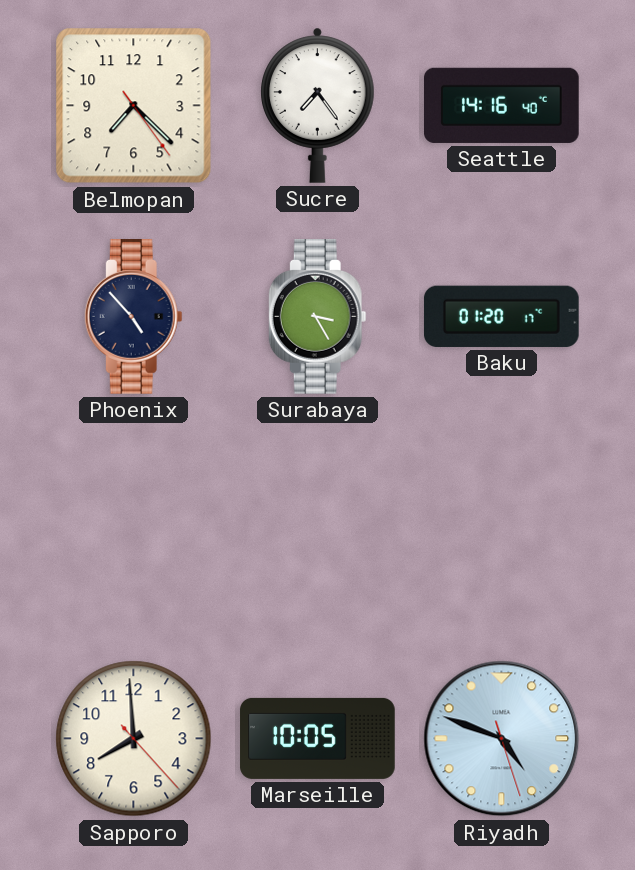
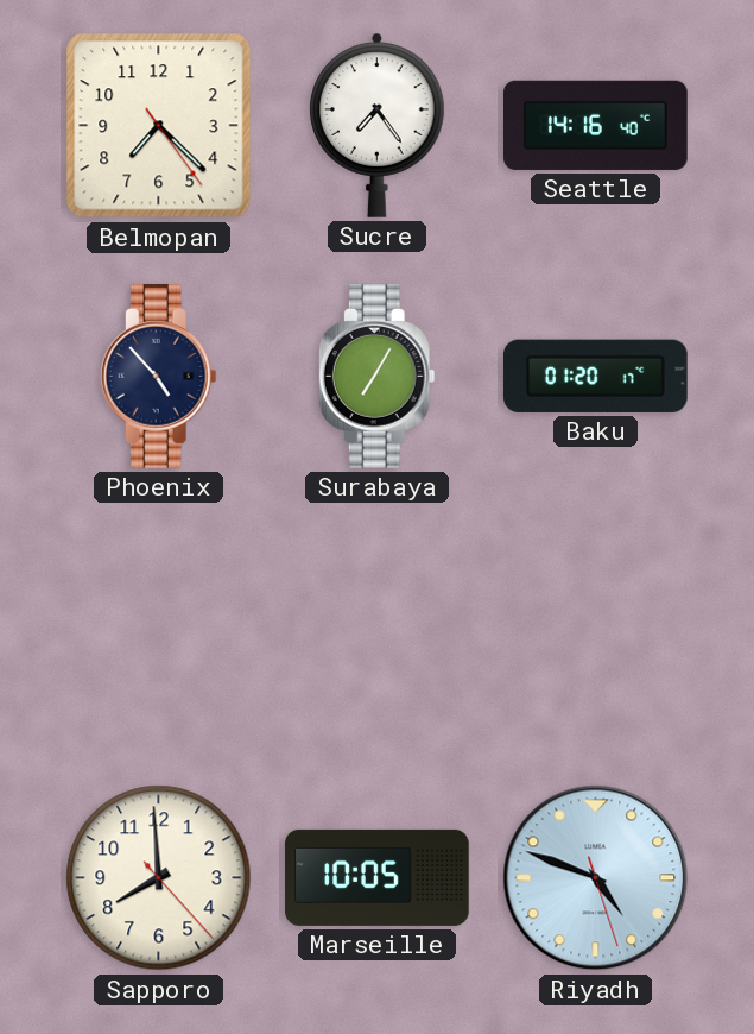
Surabaya: 3:25 -> 7:05 (376, 377)
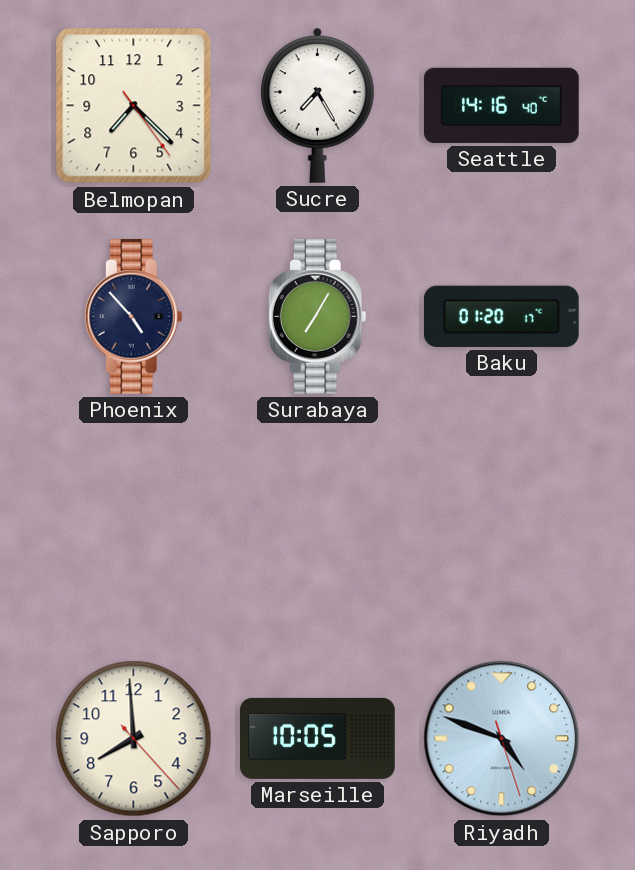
Sucre: 7:24 -> 7:25 (318, 105)
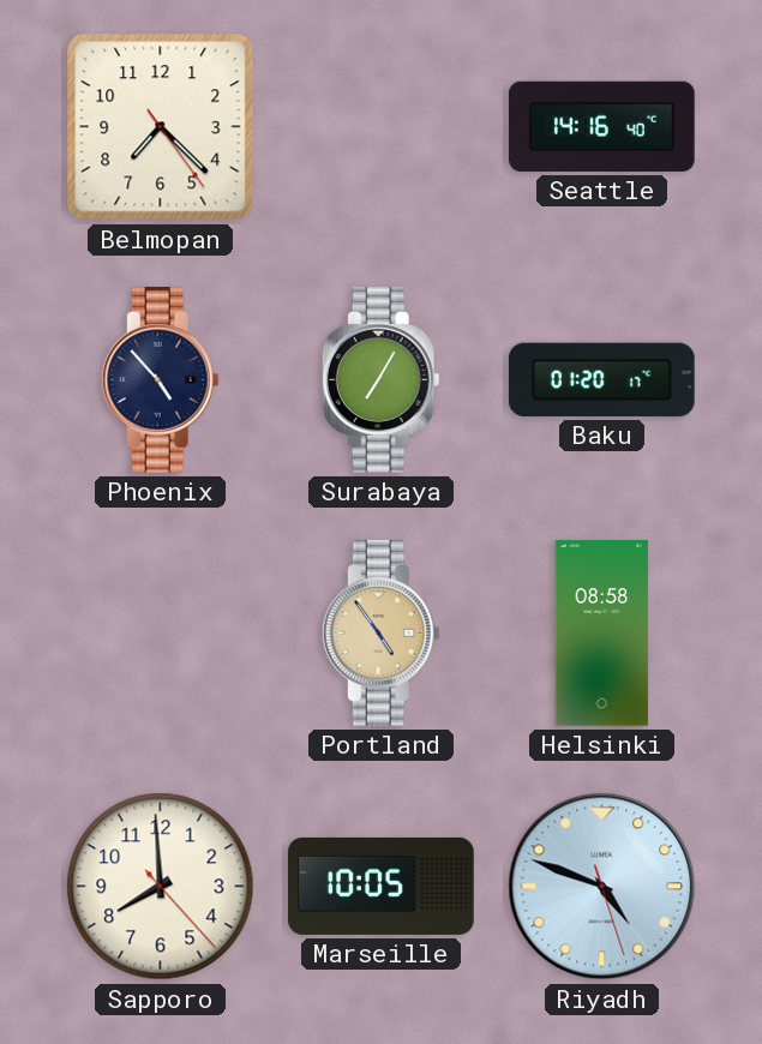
Sucre: 7:25 -> none (318, 105)
Portland: none -> 4:54 (380, 634)
Helsinki: none -> 08:58 (602, 634)
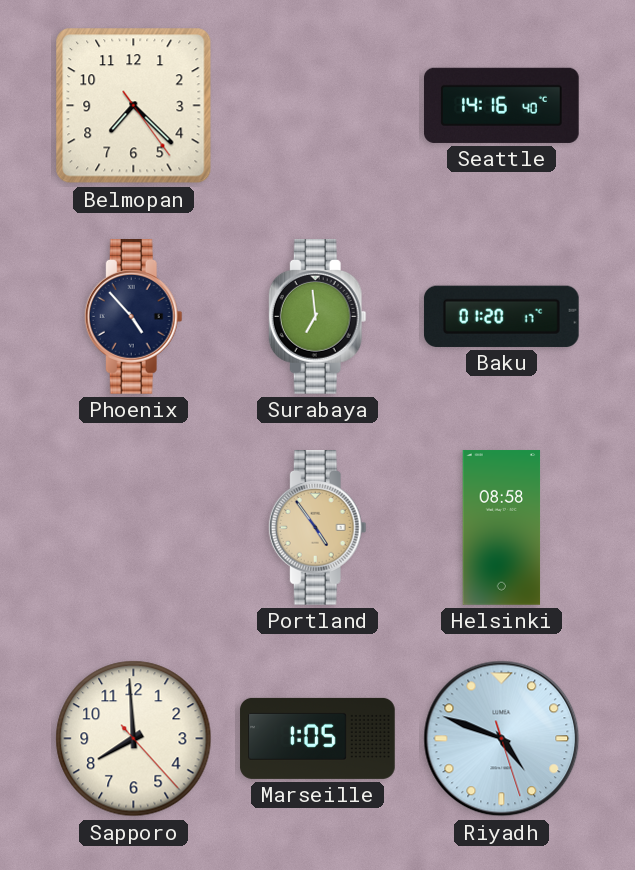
Surabaya: 7:05 -> 6:59 (317, 317)
Marseille: 10:05 -> 1:05 (318, 738)
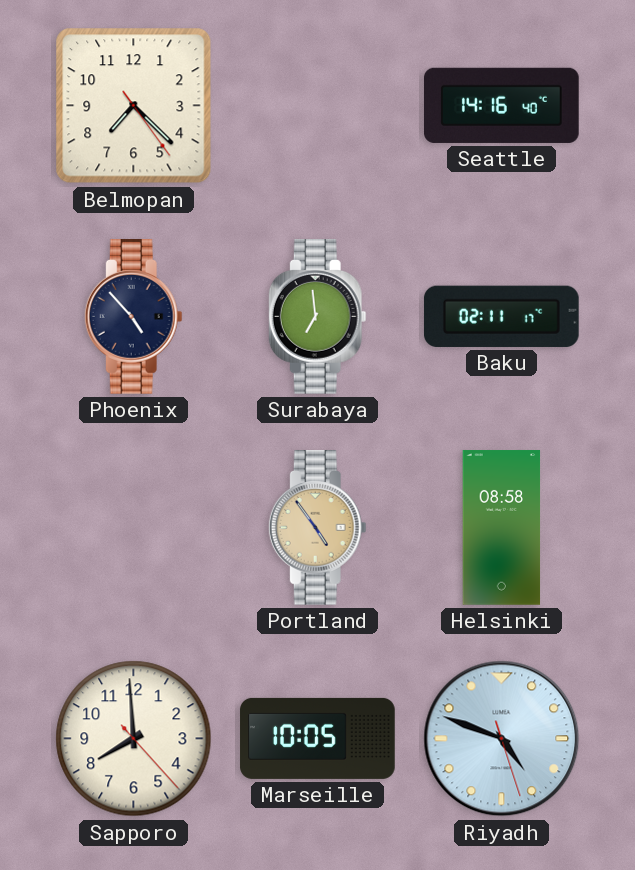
Baku: 01:20 -> 02:11 (501, 316)
Marseille: 1:05 -> 10:05 (318, 738)
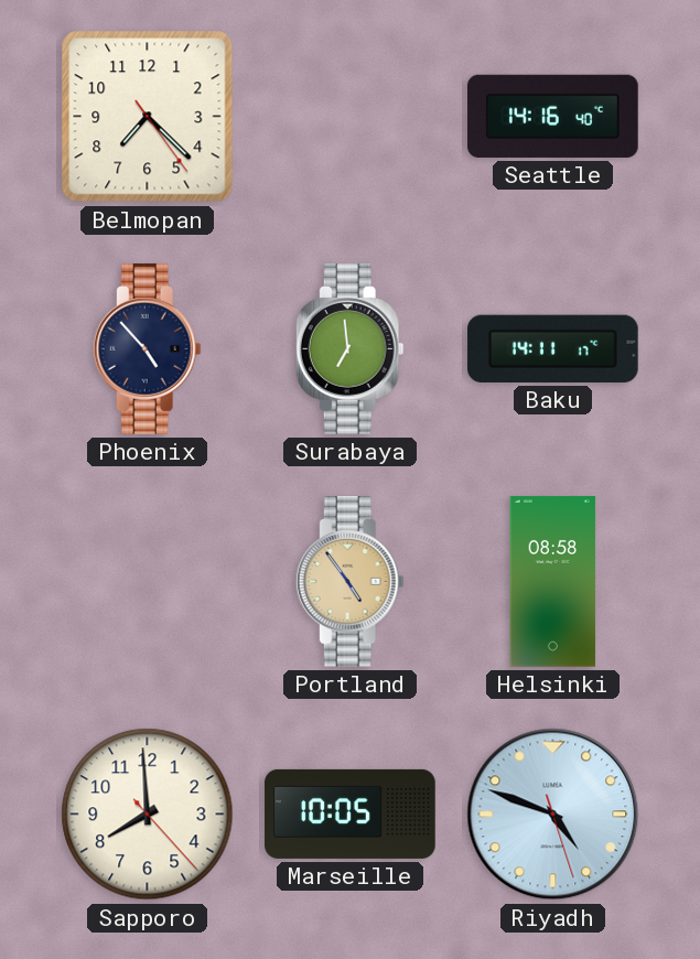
Baku: 02:11 -> 14:11 (552, 348)
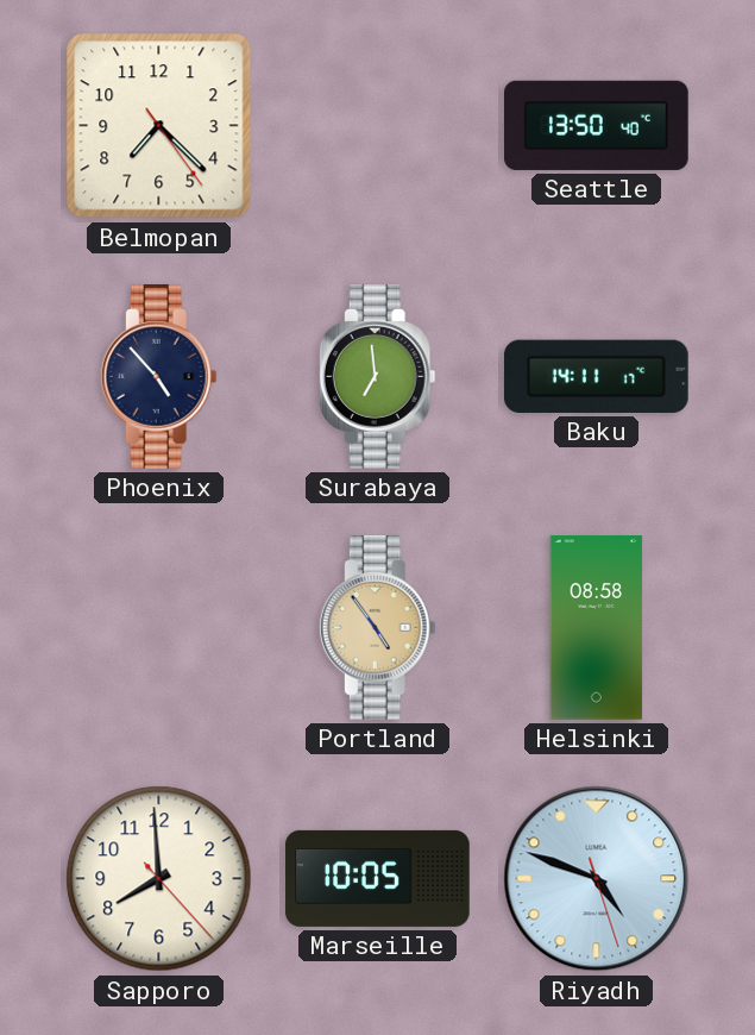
Seattle: 14:16 -> 13:50 (597, 125)
